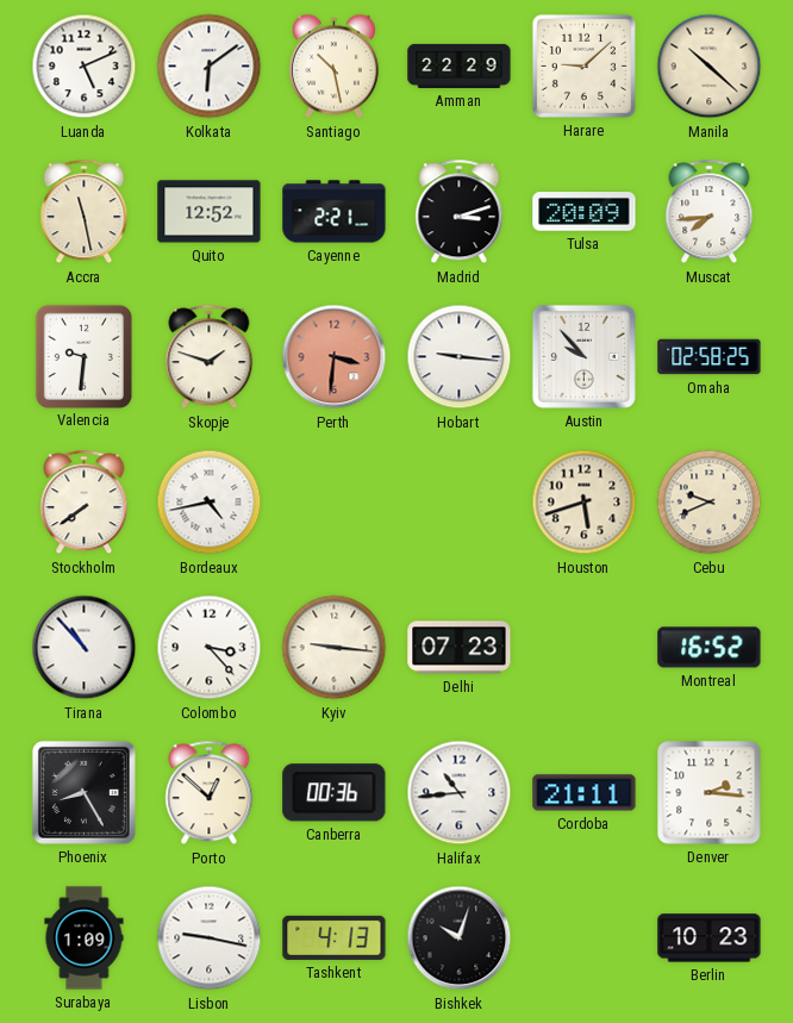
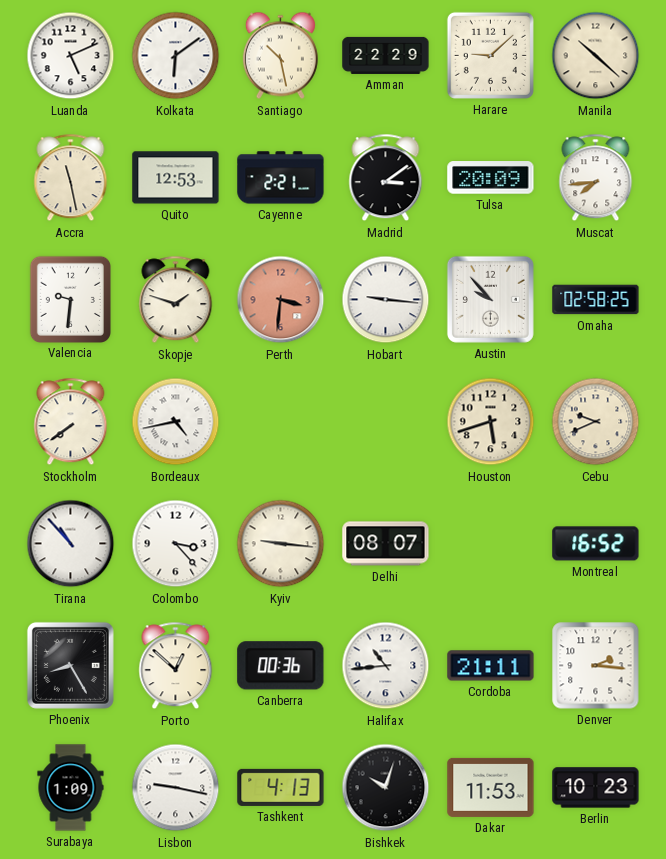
Quito: 12:52 -> 12:53 (176, 178)
Madrid: 3:12 -> 3:09 (386, 178)
Delhi: 07:23 -> 08:07 (386, 544)
Dakar: none -> 11:53 (491, 787)
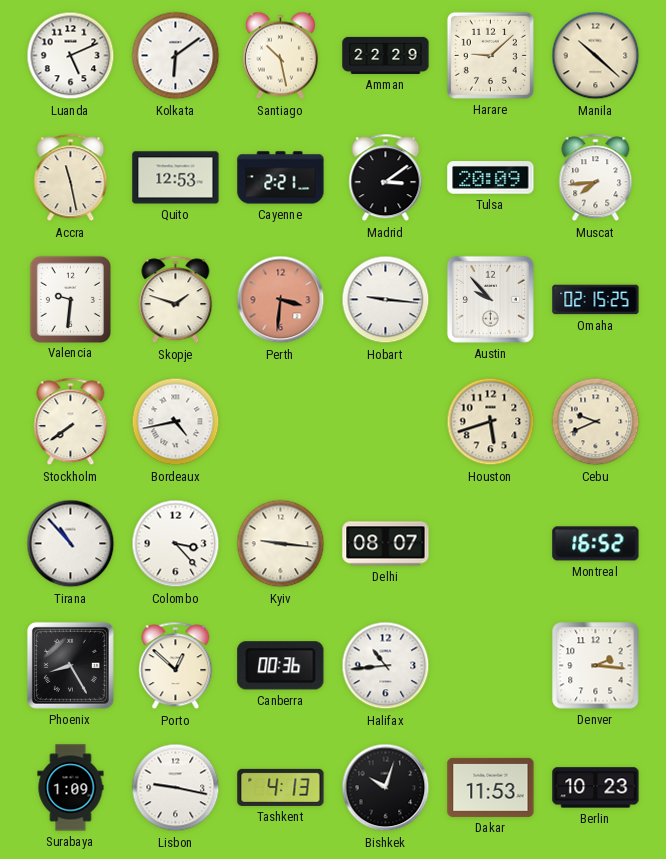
Omaha: 02:58 -> 02:15 (596, 300)
Cordoba: 21:11 -> none (491, 666)
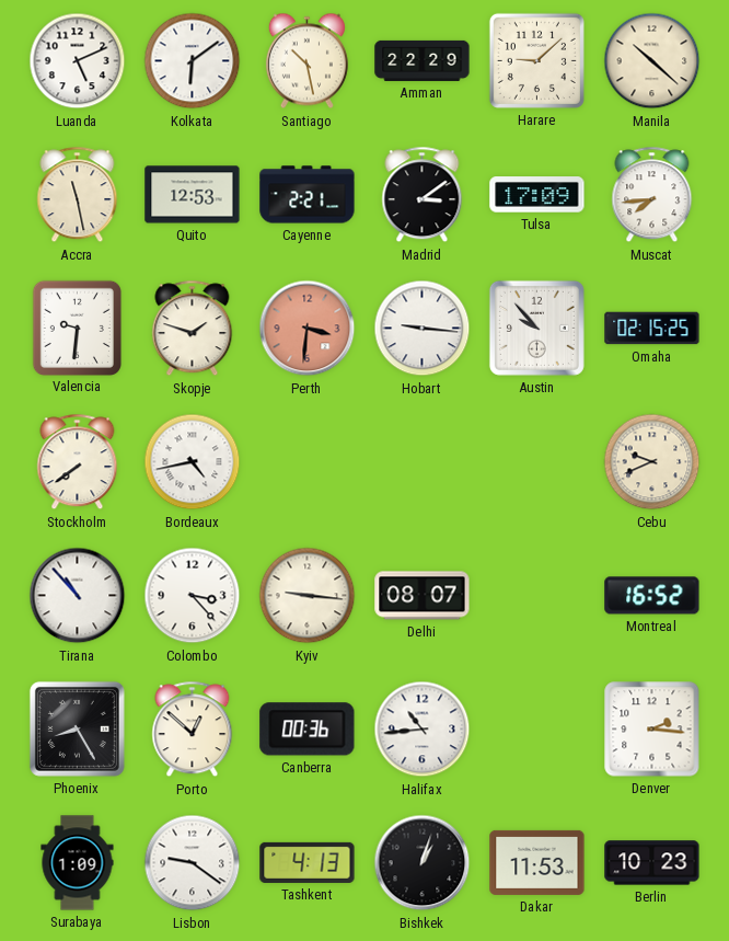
Tulsa: 20:09 -> 17:09 (537, 195)
Houston: 5:42 -> none (491, 422)
Lisbon: 9:17 -> 9:21 (193, 863)
Bishkek: 10:03 -> 1:03 (423, 863)
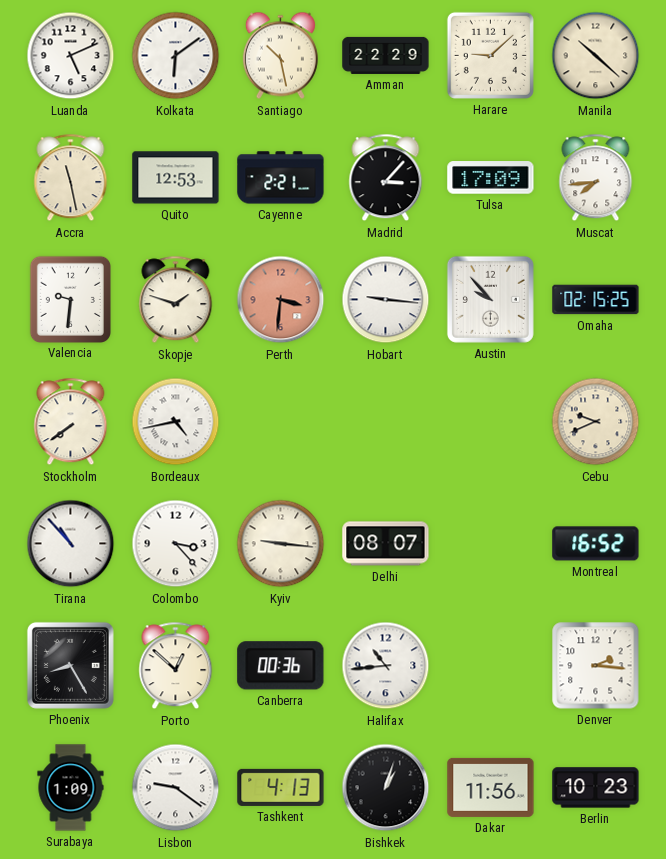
Madrid: 3:09 -> 3:07 (386, 178)
Dakar: 11:53 -> 11:56 (491, 787)
